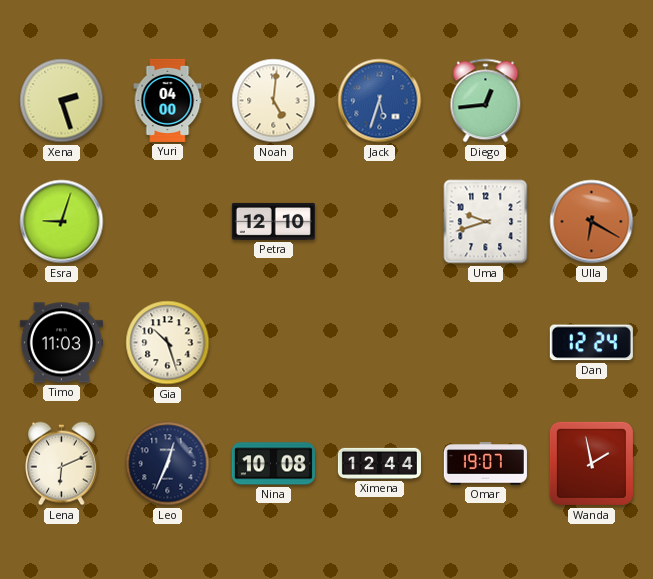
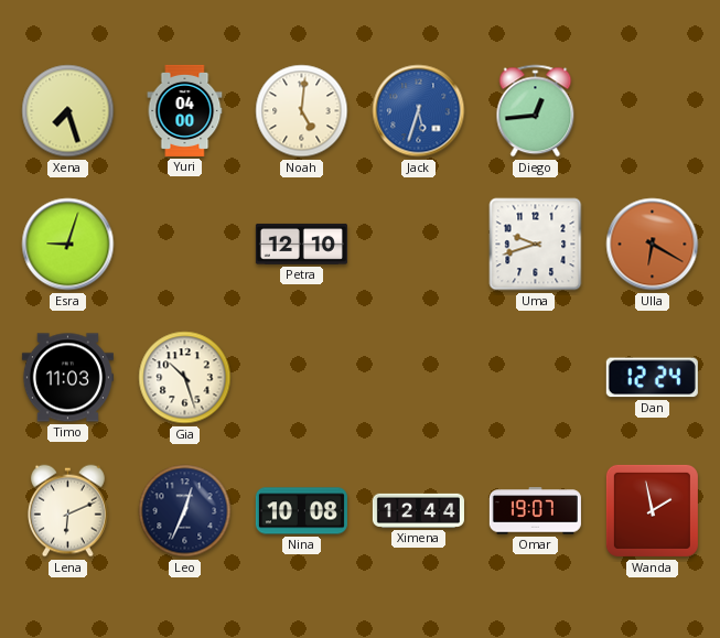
Xena: 2:27 -> 7:27 (68, 111)
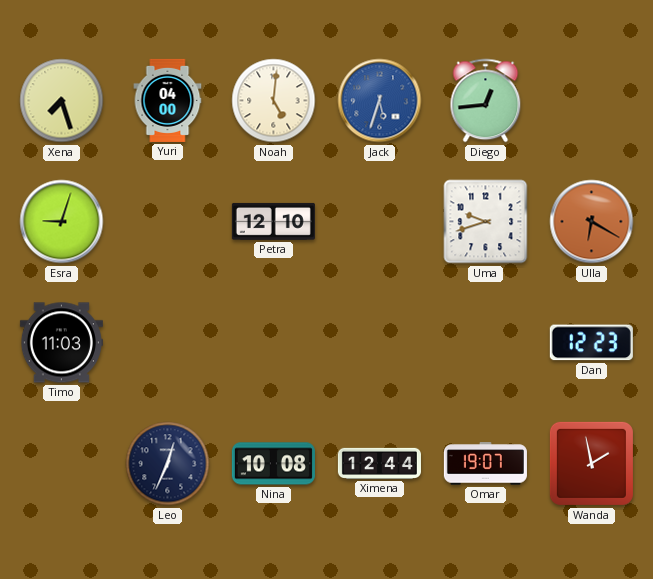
Gia: 10:27 -> none (185, 378)
Dan: 12:24 -> 12:23 (591, 343)
Lena: 6:11 -> none (67, 511)
